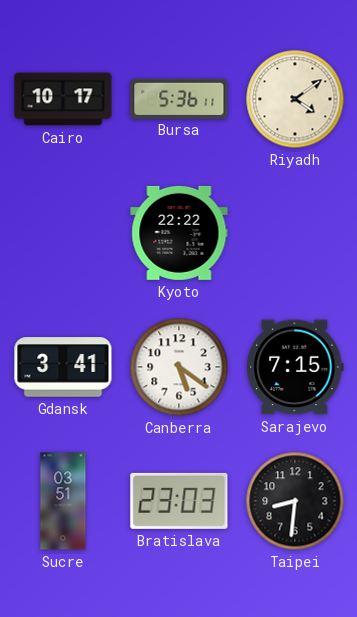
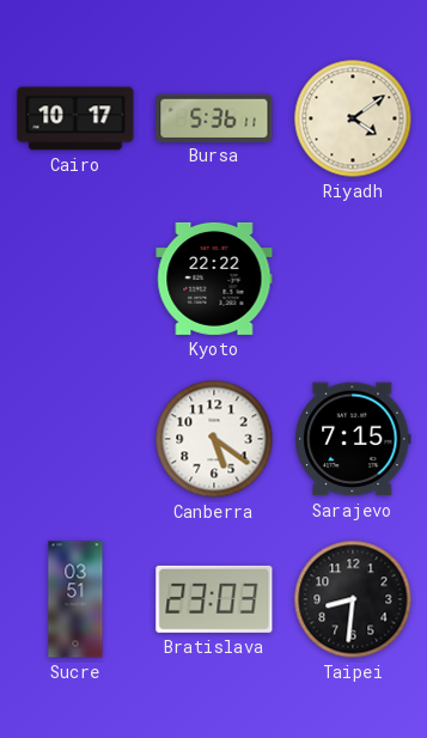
Gdansk: 3:41 -> none (63, 367)
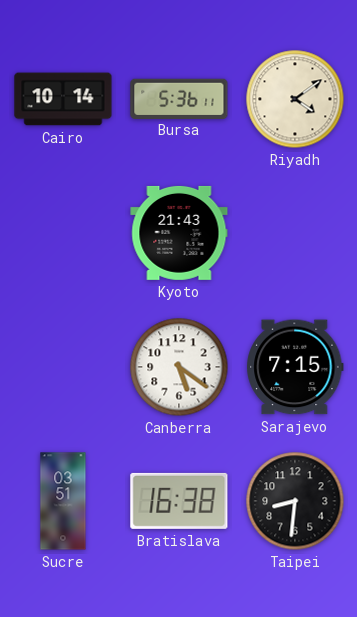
Cairo: 10:17 -> 10:14 (63, 99)
Kyoto: 22:22 -> 21:43 (179, 233)
Bratislava: 23:03 -> 16:38 (179, 501)
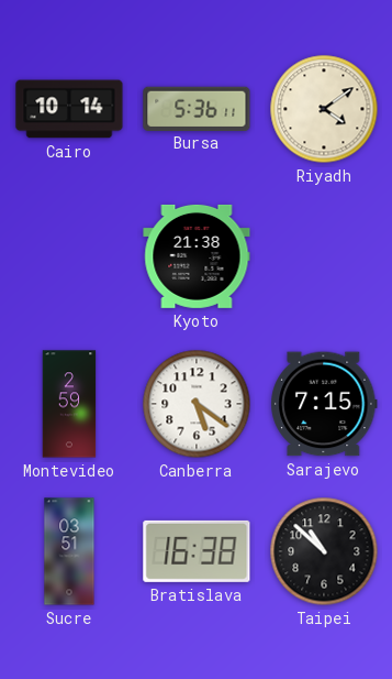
Kyoto: 21:43 -> 21:38 (197, 256)
Montevideo: none -> 2:59 (69, 404)
Taipei: 8:31 -> 10:52 (324, 551)
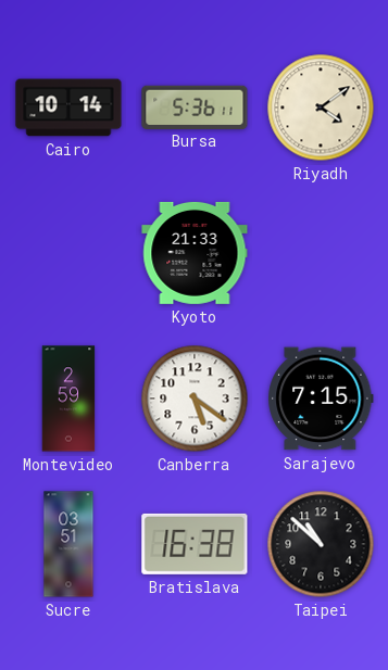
Kyoto: 21:38 -> 21:33 (195, 253)
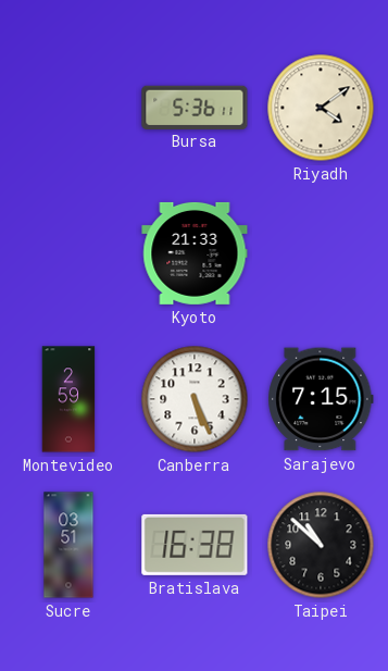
Cairo: 10:14 -> none (68, 108)
Canberra: 5:21 -> 5:26 (195, 399)
